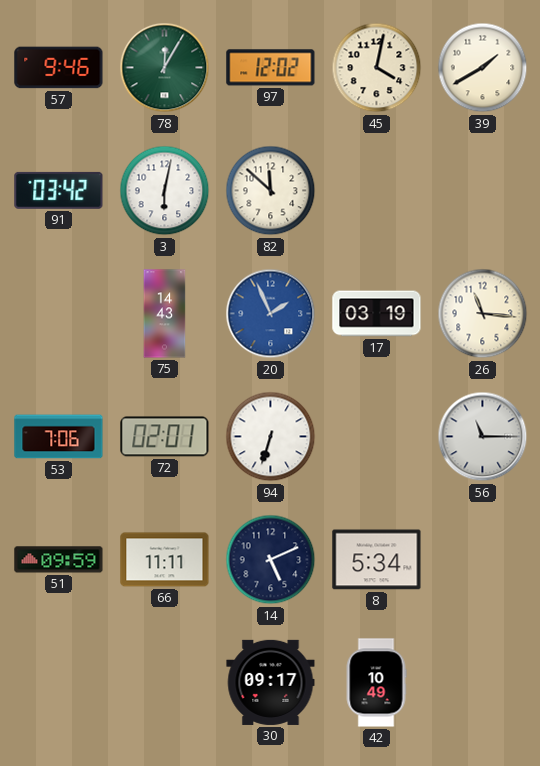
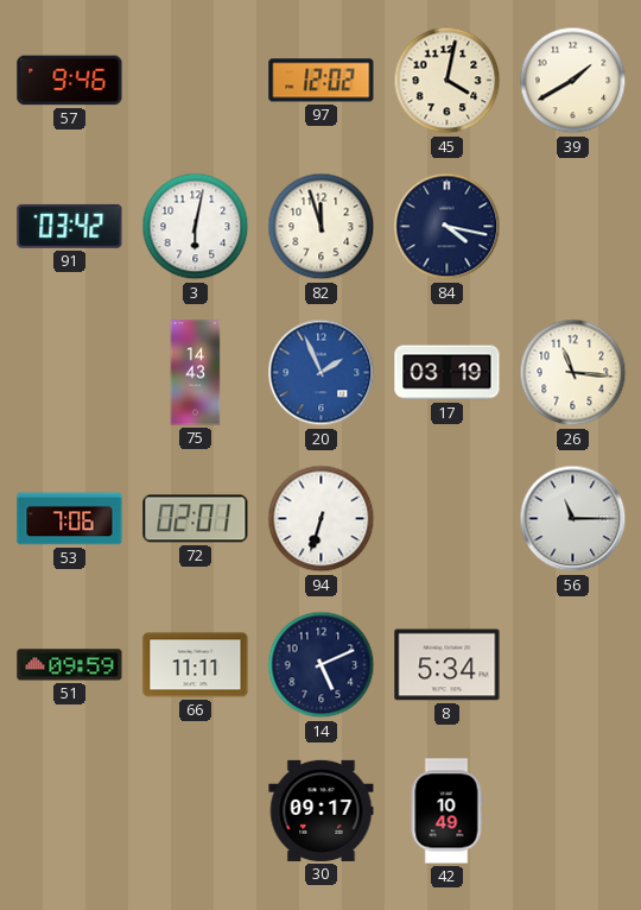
78: 12:05 -> none (165, 68)
82: 11:52 -> 11:57 (322, 227)
84: none -> 4:17 (448, 227)
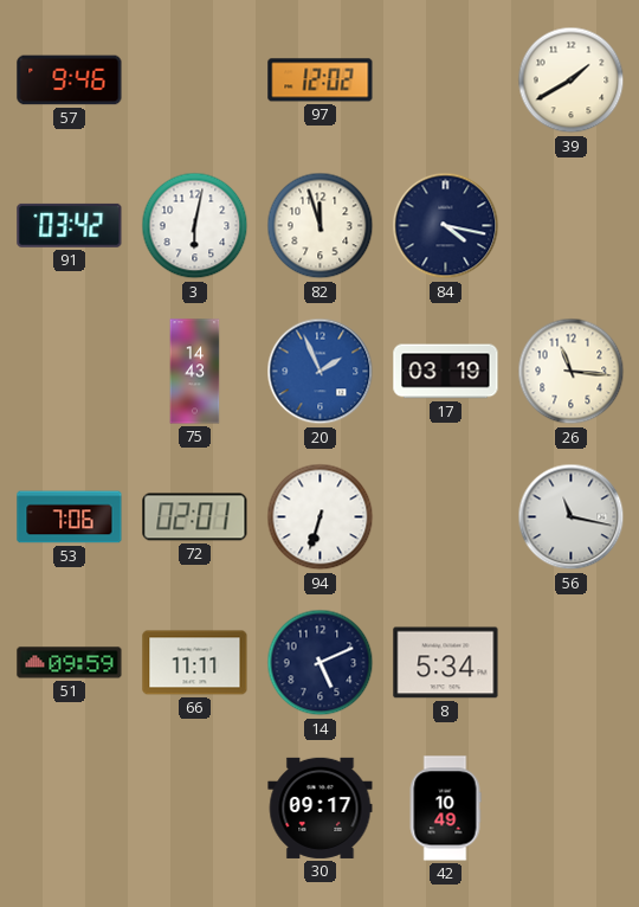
45: 4:02 -> none (448, 81)
56: 11:15 -> 11:17 (572, 517)
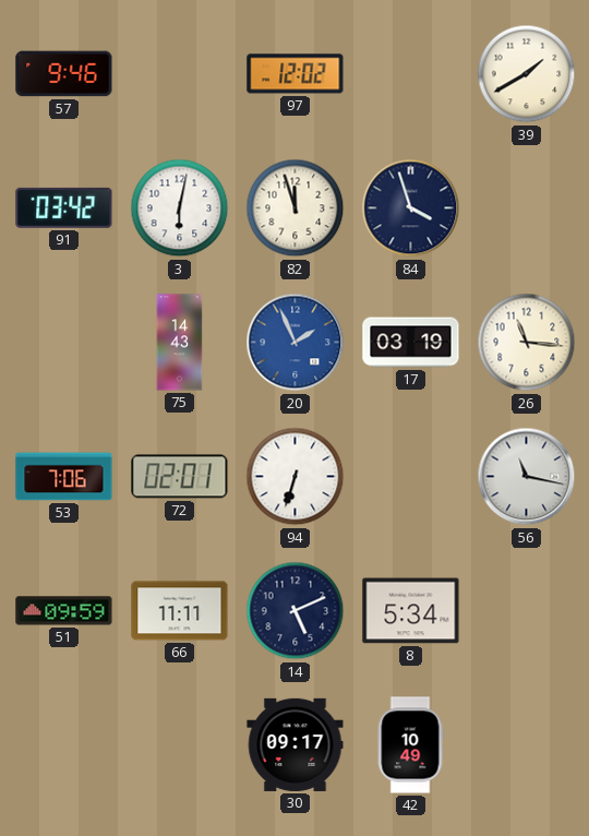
84: 4:17 -> 3:57 (411, 208)
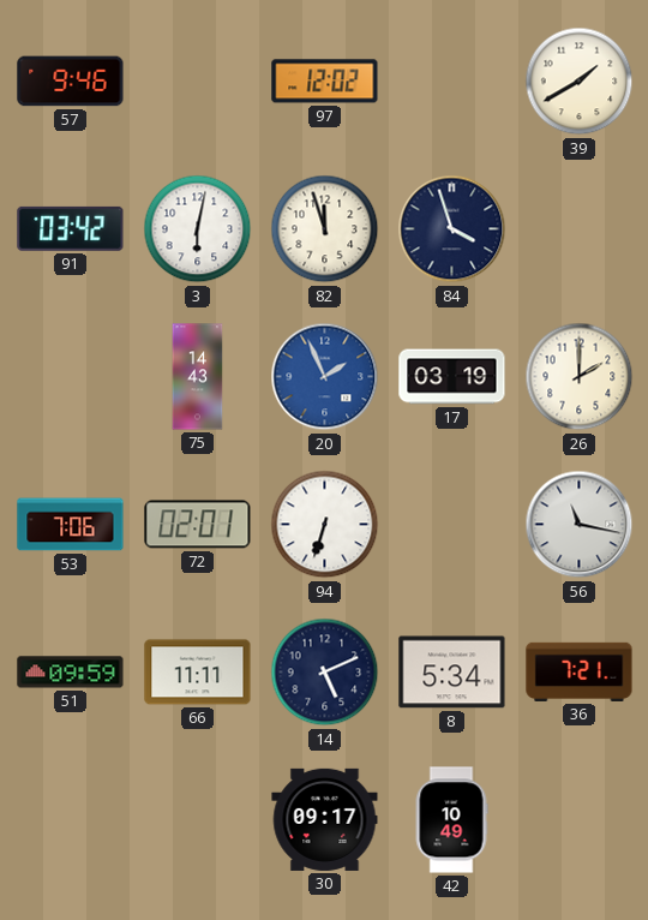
26: 11:16 -> 2:00 (580, 377)
36: none -> 7:21 (580, 671)
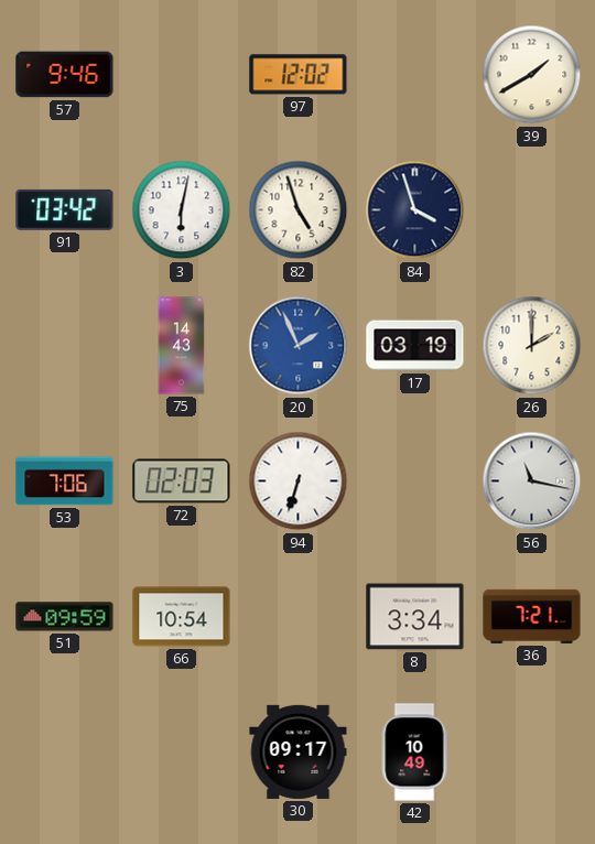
82: 11:57 -> 4:57 (299, 210)
72: 02:01 -> 02:03 (182, 481)
66: 11:11 -> 10:54 (182, 617)
14: 5:11 -> none (325, 673)
8: 5:34 -> 3:34 (415, 617)
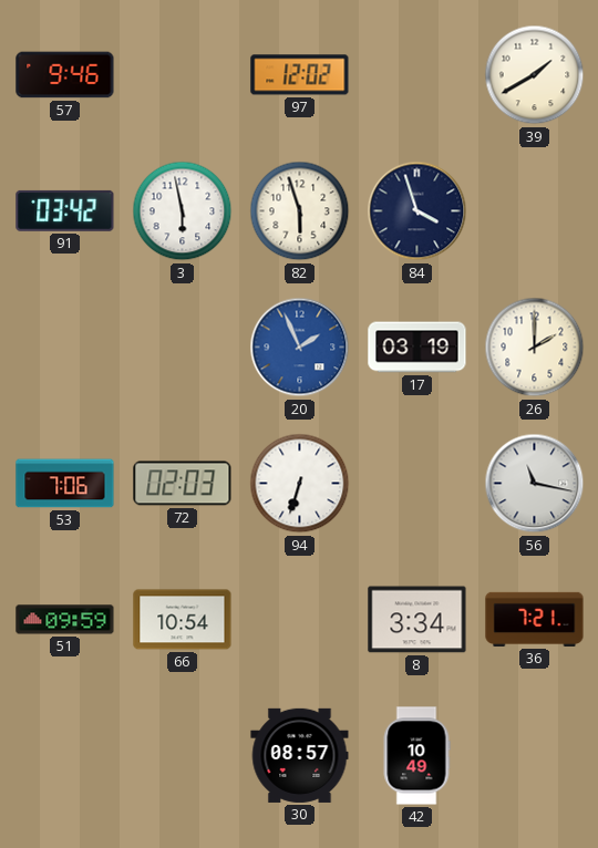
3: 6:02 -> 5:58 (183, 211)
82: 4:57 -> 5:57 (300, 211)
75: 14:43 -> none (182, 346)
30: 09:17 -> 08:57 (300, 755)
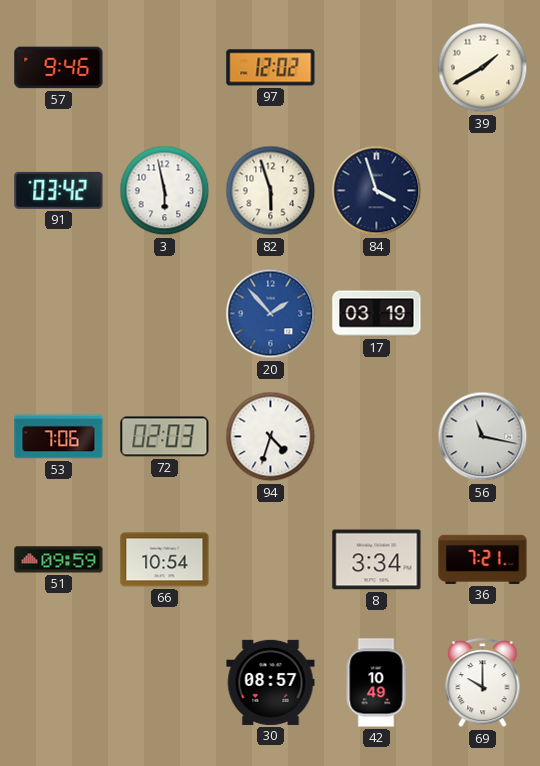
20: 1:56 -> 1:53 (271, 314)
26: 2:00 -> none (535, 348)
94: 6:33 -> 4:33 (271, 437)
69: none -> 10:00 (483, 683)
